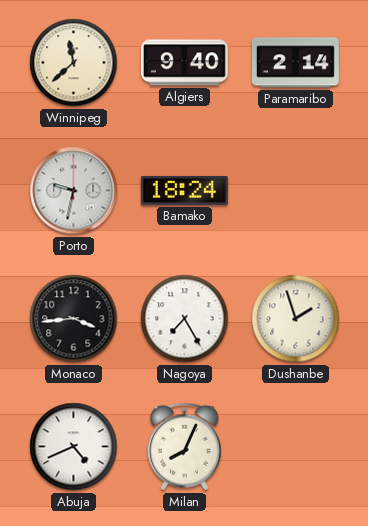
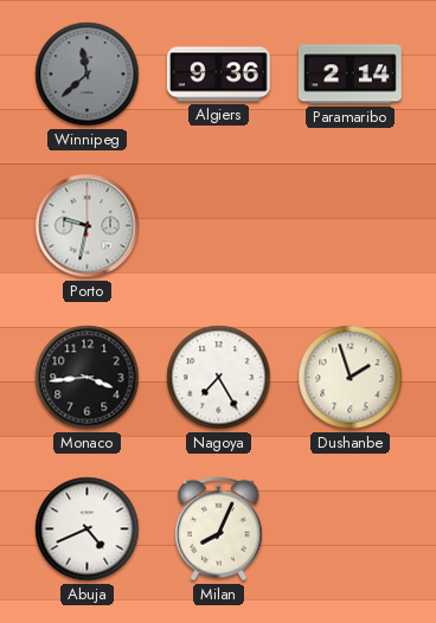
Winnipeg dial: cream -> grey (88, 75)
Algiers: 9:40 -> 9:36 (218, 75)
Bamako: 18:24 -> none (184, 190)
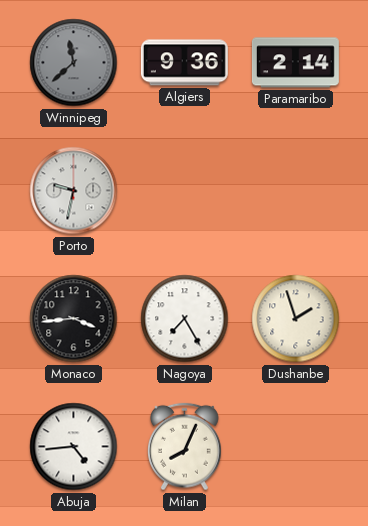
Abuja: 4:41 -> 4:44 (74, 447)
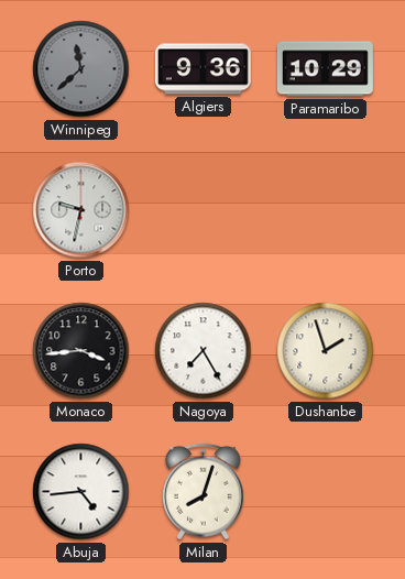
Paramaribo: 2:14 -> 10:29 (325, 69)
Milan: 8:04 -> 8:03 (204, 492)
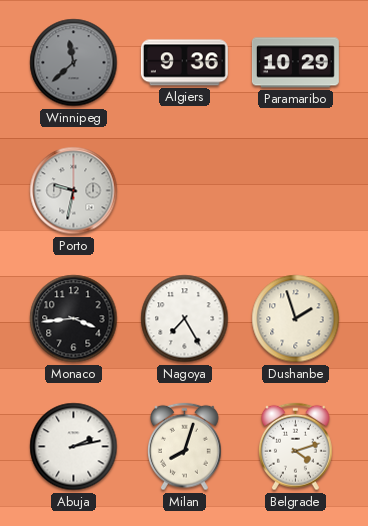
Abuja: 4:44 -> 2:13 (74, 447)
Belgrade: none -> 4:12 (296, 447)
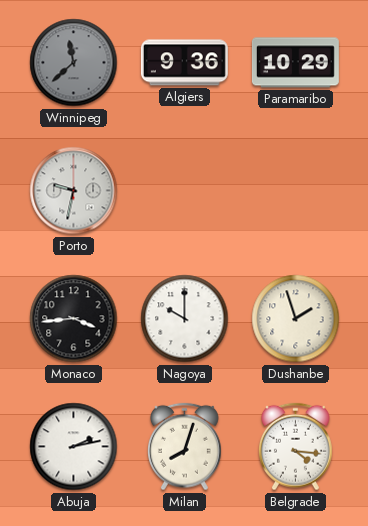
Nagoya: 7:25 -> 10:00 (185, 319)
Belgrade: 4:12 -> 4:16 (296, 447)
